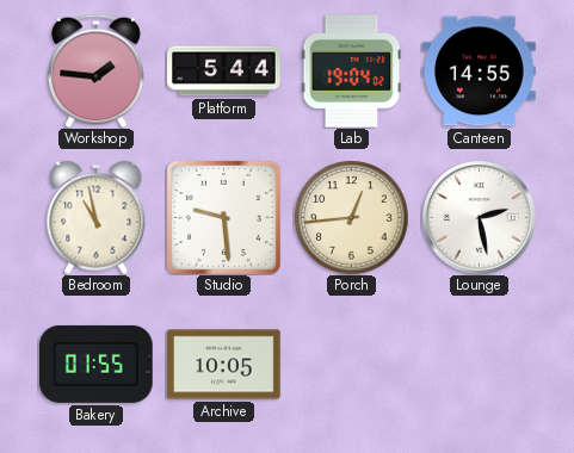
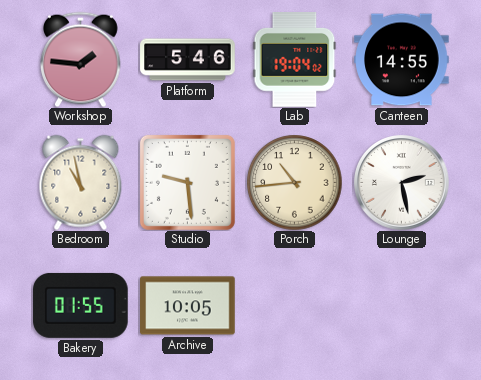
Platform: 5:44 -> 5:46 (188, 60)
Porch: 12:44 -> 10:44 (294, 182)
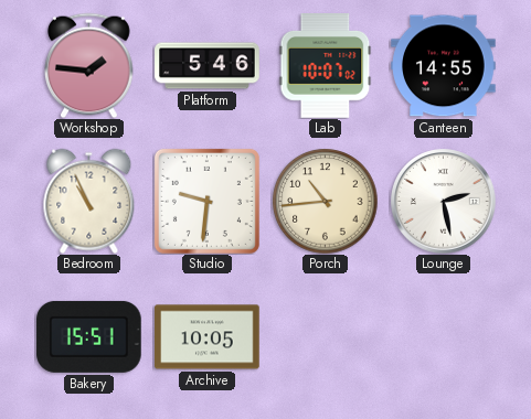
Lab: 19:04 -> 10:07 (326, 66)
Bedroom: 10:58 -> 10:56 (89, 201)
Studio: 9:29 -> 9:31 (206, 201)
Bakery: 01:55 -> 15:51 (89, 336)
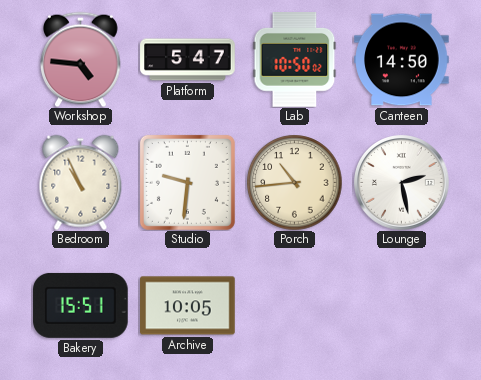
Workshop: 1:46 -> 4:46 (81, 59)
Platform: 5:46 -> 5:47 (188, 60)
Lab: 10:07 -> 10:50 (295, 60)
Canteen: 14:55 -> 14:50 (402, 60)
